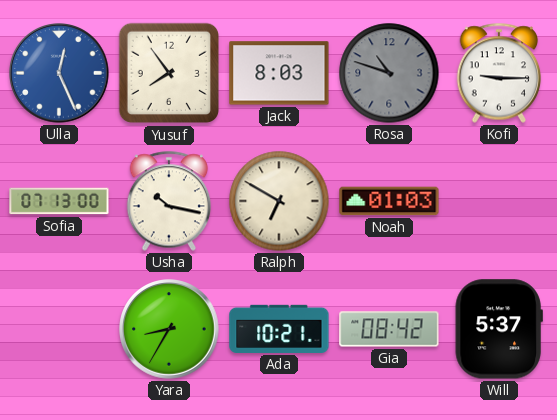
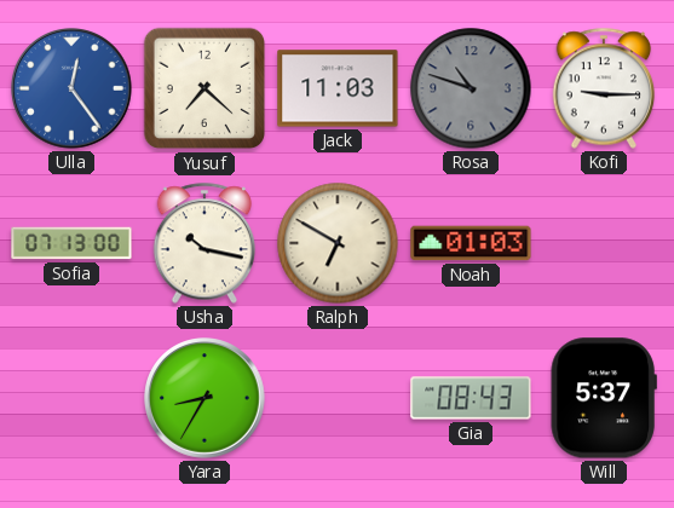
Ulla: 12:26 -> 12:24 (71, 88)
Yusuf: 7:54 -> 7:22 (204, 88)
Jack: 8:03 -> 11:03 (338, 88)
Ada: 10:21 -> none (279, 329)
Gia: 08:42 -> 08:43 (471, 398)
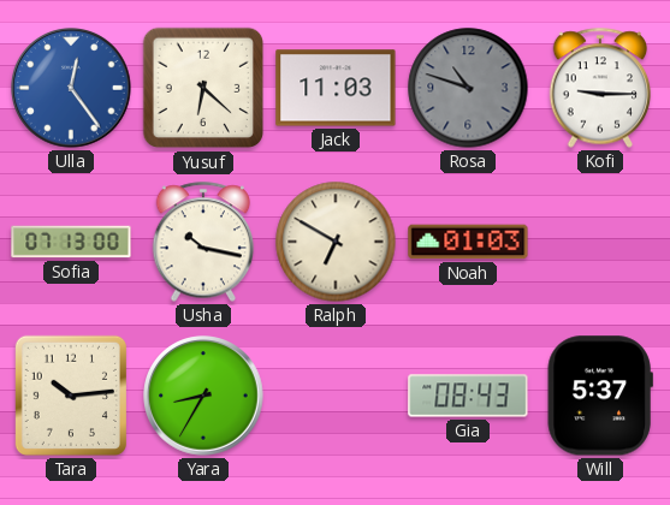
Yusuf: 7:22 -> 6:22 (203, 88)
Tara: none -> 10:14 (71, 396)
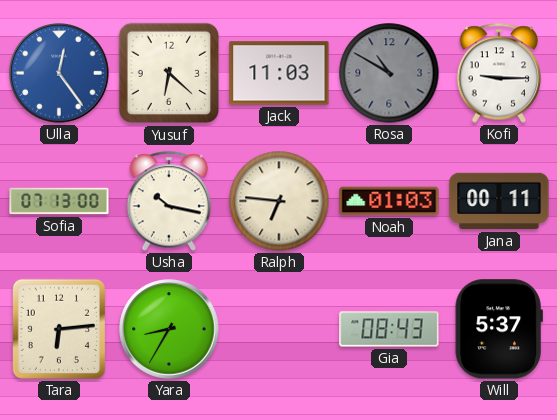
Rosa: 10:48 -> 10:50 (389, 73)
Ralph: 6:50 -> 6:46 (279, 201)
Jana: none -> 00:11 (499, 201)
Tara: 10:14 -> 6:14 (59, 329)
